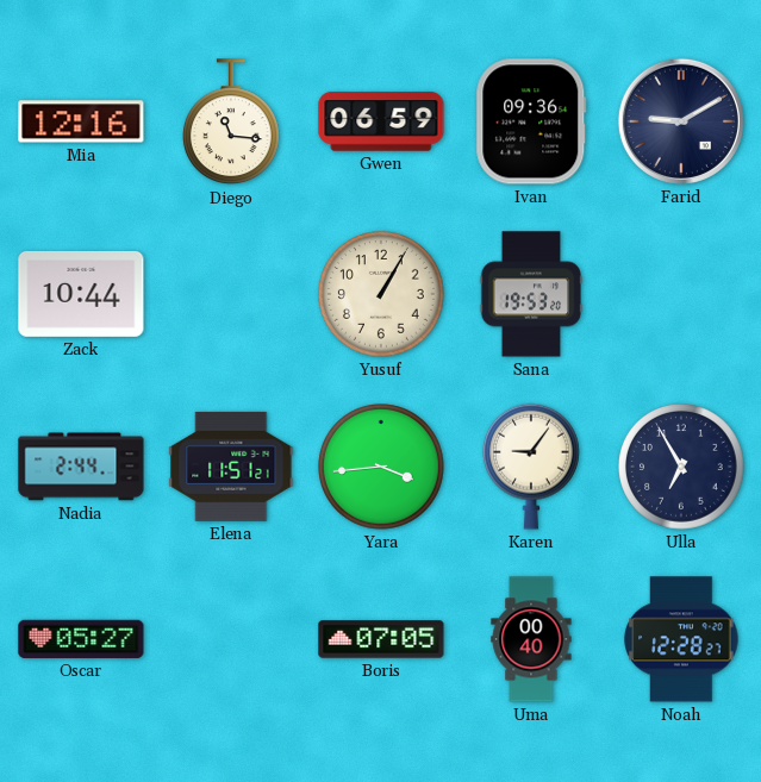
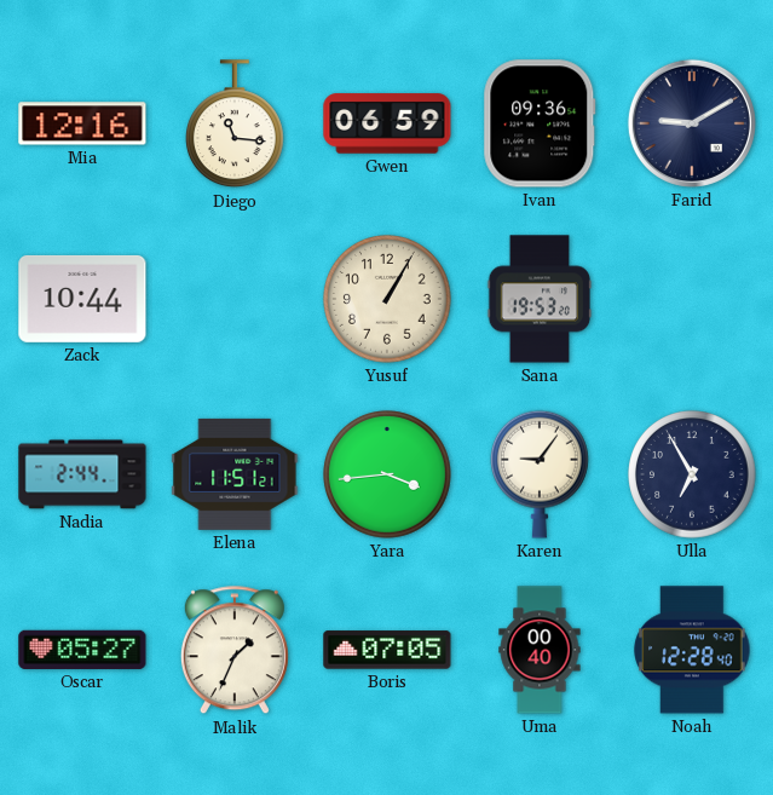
Malik: none -> 1:34 (235, 651)
Noah: 12:28:27 -> 12:28:40 (692, 650)
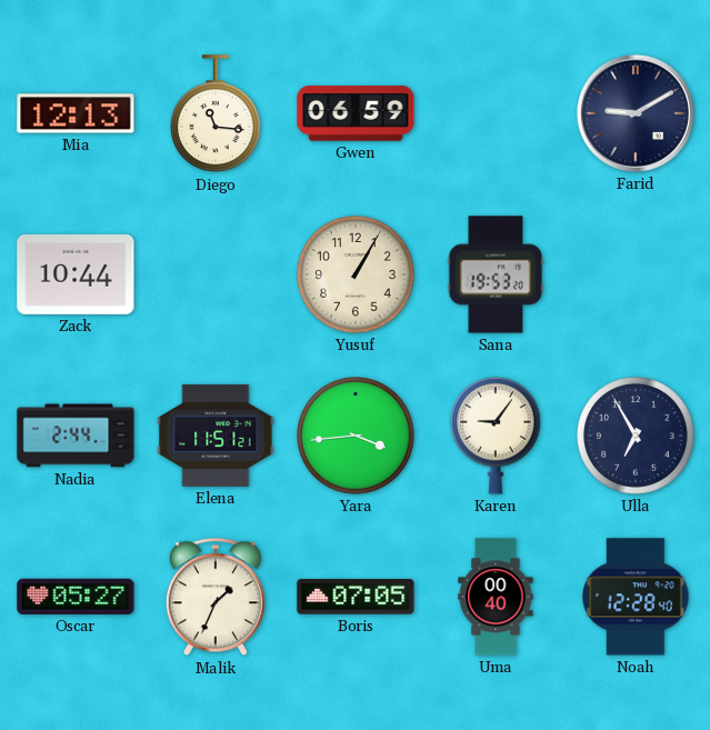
Mia: 12:16 -> 12:13 (76, 113)
Ivan: 09:36 -> none (540, 123)
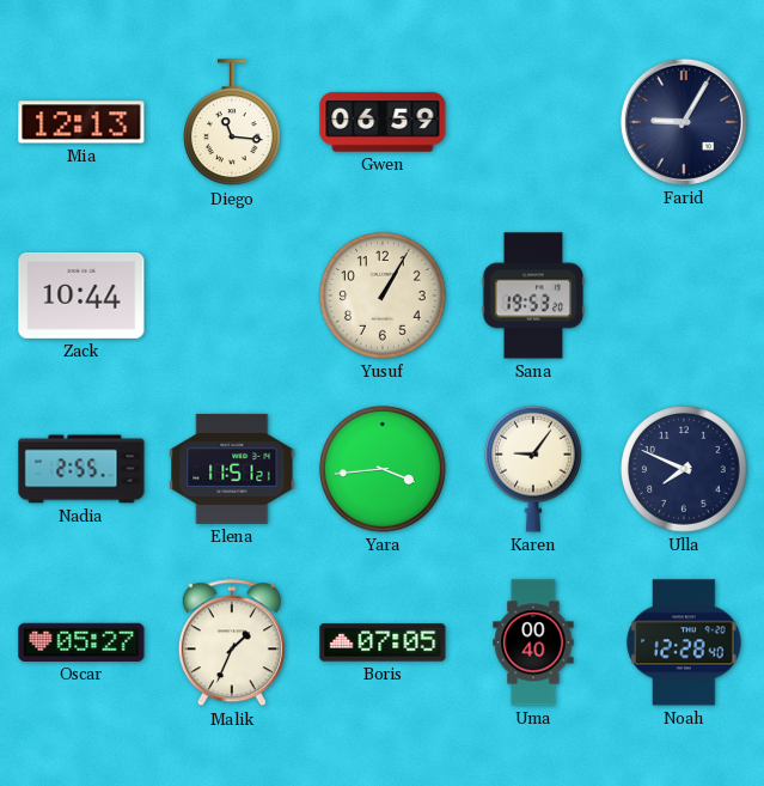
Farid: 9:10 -> 9:05 (684, 122)
Nadia: 2:44 -> 2:55 (81, 469)
Ulla: 6:55 -> 7:49 (684, 469)
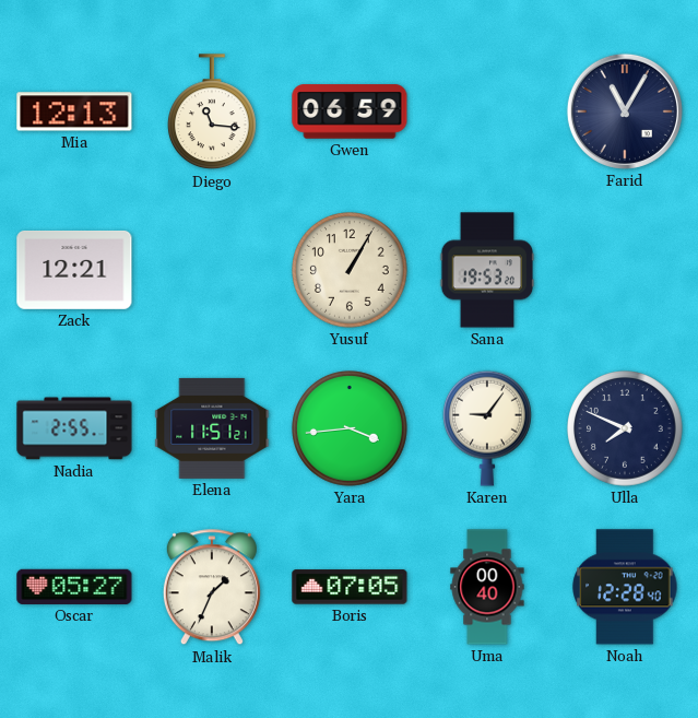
Farid: 9:05 -> 11:05 (625, 111)
Zack: 10:44 -> 12:21 (74, 270)
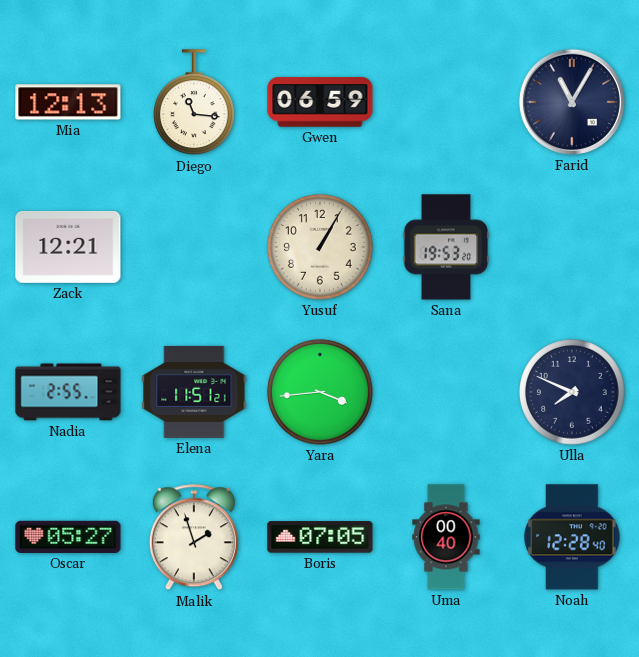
Karen: 9:06 -> none (488, 428)
Malik: 1:34 -> 1:57 (194, 538)
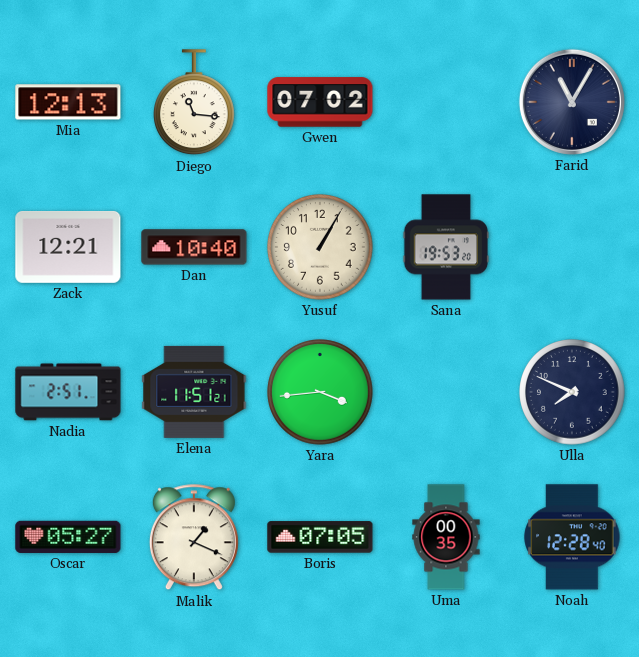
Gwen: 06:59 -> 07:02 (320, 102)
Dan: none -> 10:40 (194, 247)
Nadia: 2:55 -> 2:51 (68, 392)
Malik: 1:57 -> 1:19 (194, 538)
Uma: 00:40 -> 00:35 (446, 537)
